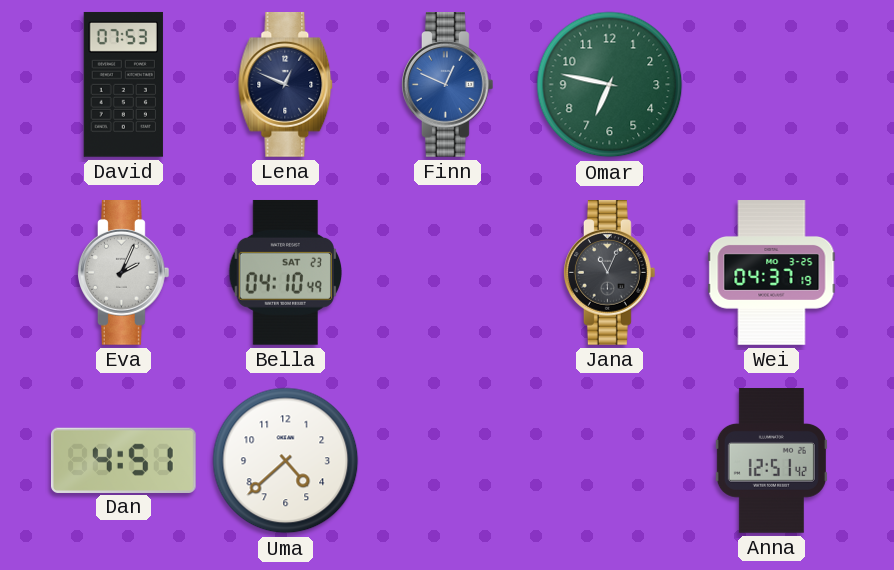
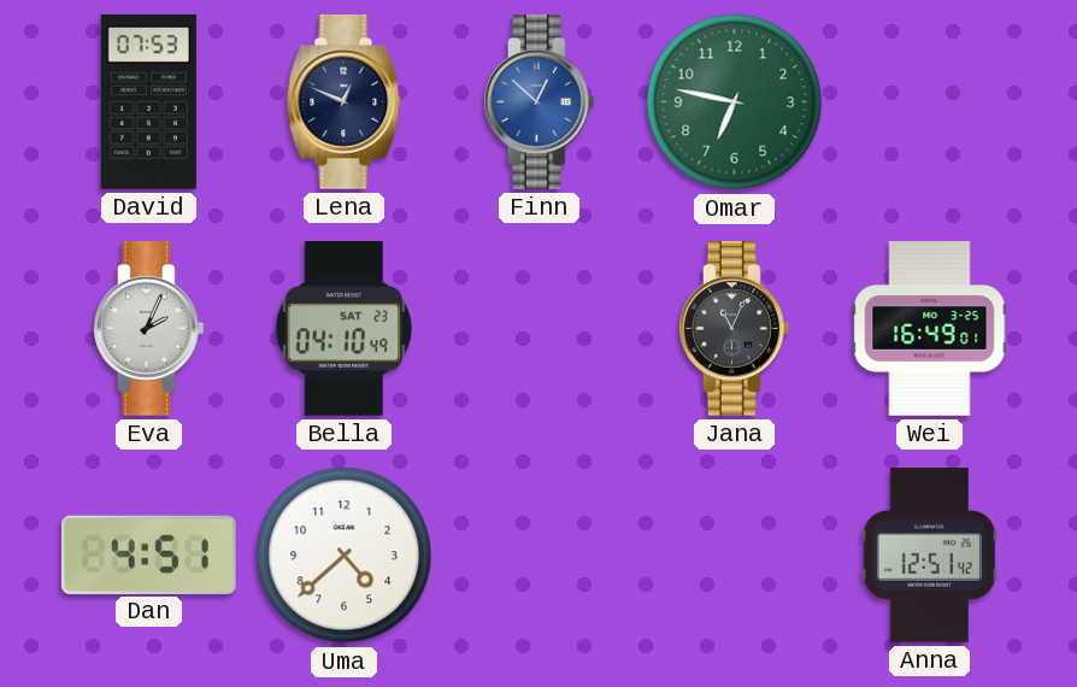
Finn: 12:49 -> 12:52 (538, 102)
Wei: 04:37 -> 16:49 (930, 329)
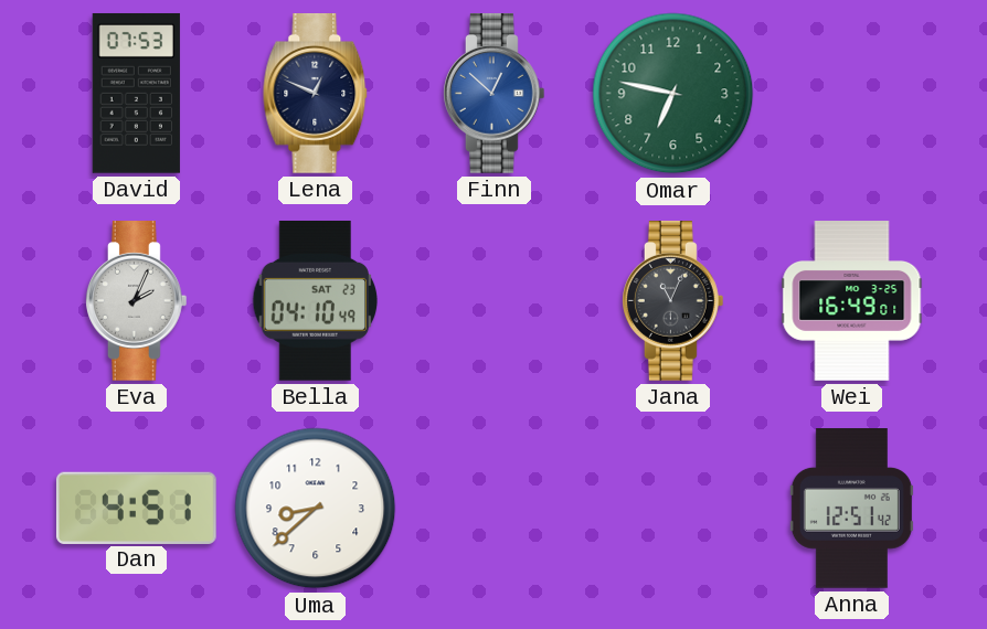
Uma: 4:38 -> 8:38 (316, 509)
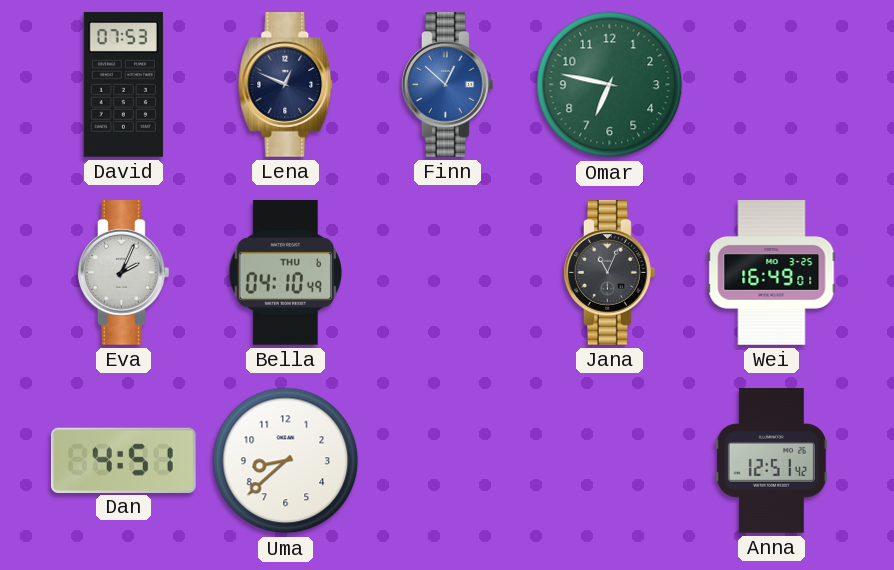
Bella date: SAT 23 -> THU 6 (285, 272)
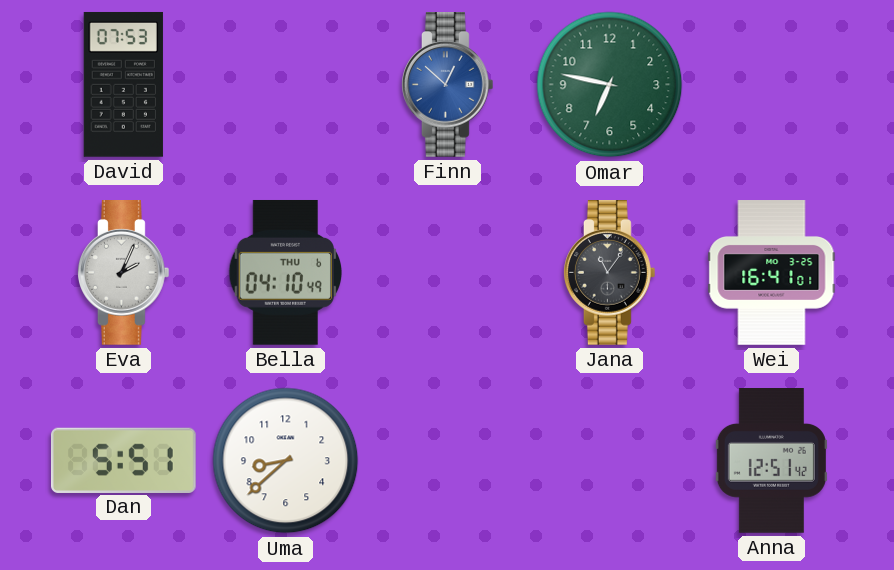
Lena: 12:49 -> none (286, 85)
Jana: 11:04 -> 11:06 (609, 273)
Wei: 16:49 -> 16:41 (772, 273)
Dan: 4:51 -> 5:51 (123, 460)
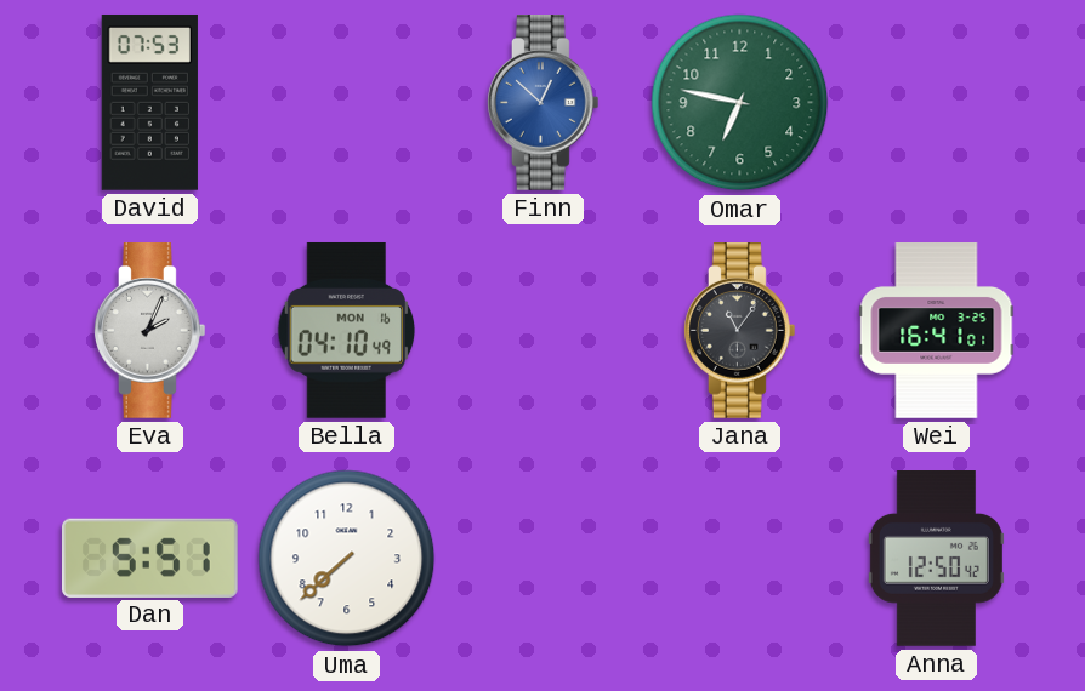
Bella date: THU 6 -> MON 16 (346, 330)
Uma: 8:38 -> 7:38 (347, 559)
Anna: 12:51 -> 12:50 (936, 559)
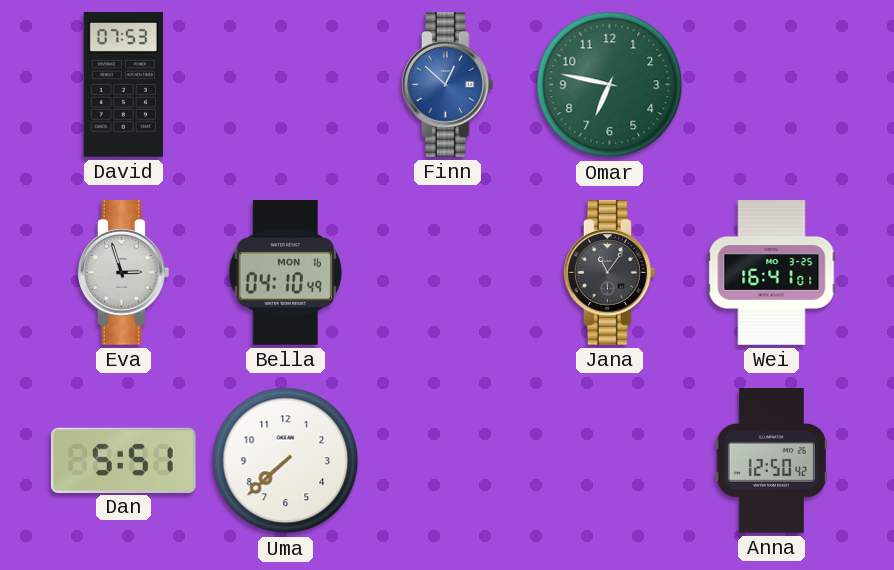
Eva: 2:04 -> 2:57 (123, 273)
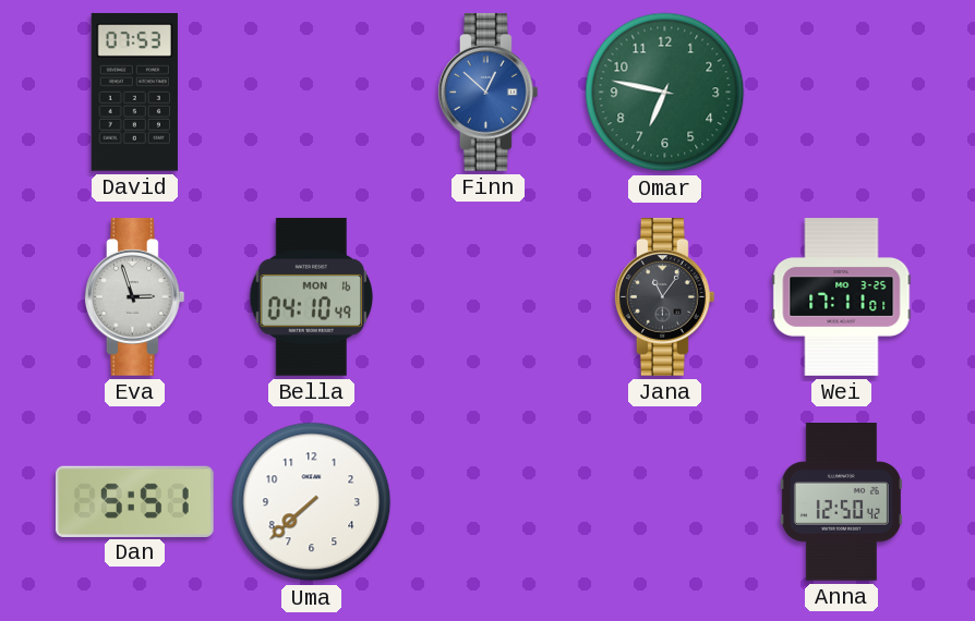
Wei: 16:41 -> 17:11 (842, 297)
